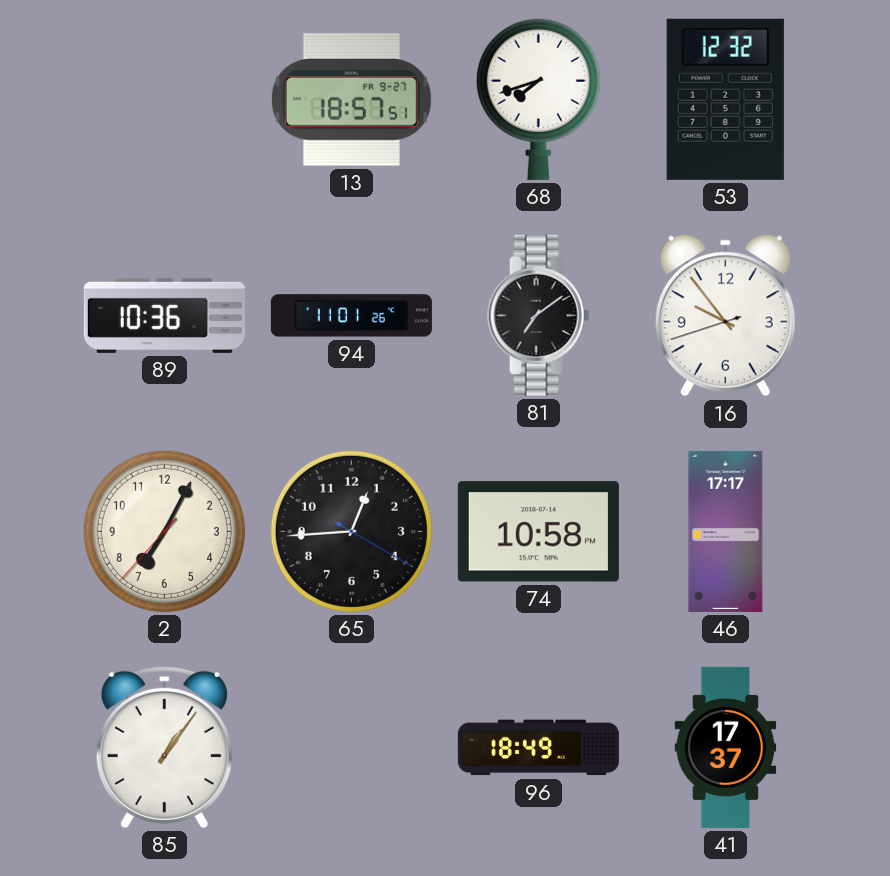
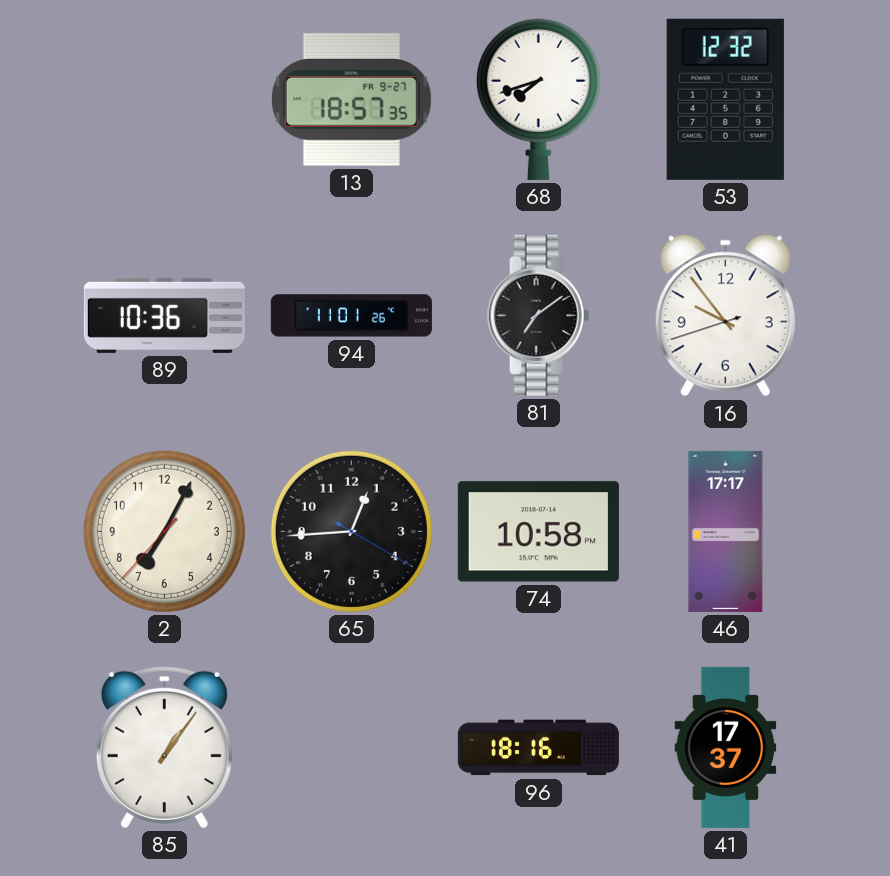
13: 18:57:51 -> 18:57:35 (351, 100)
96: 18:49 -> 18:16 (538, 748)
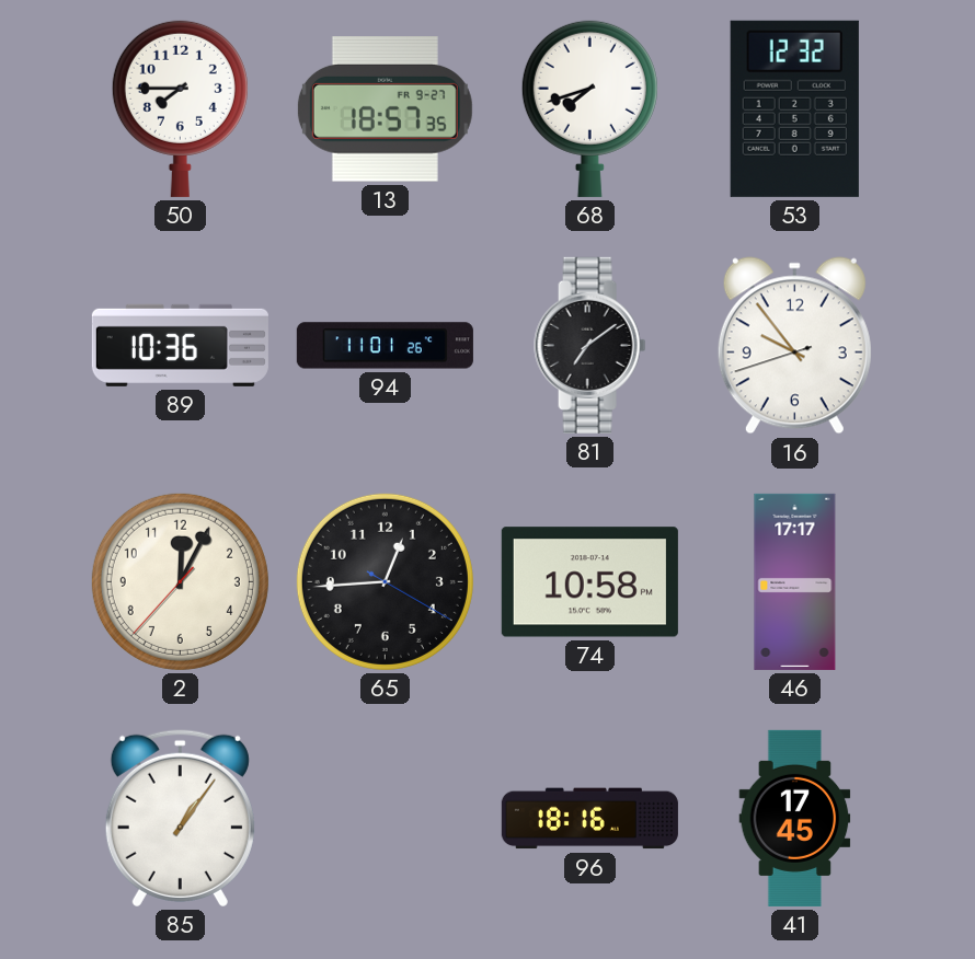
50: none -> 7:45 (180, 108)
2: 7:04 -> 12:04 (180, 581)
41: 17:37 -> 17:45 (795, 818)
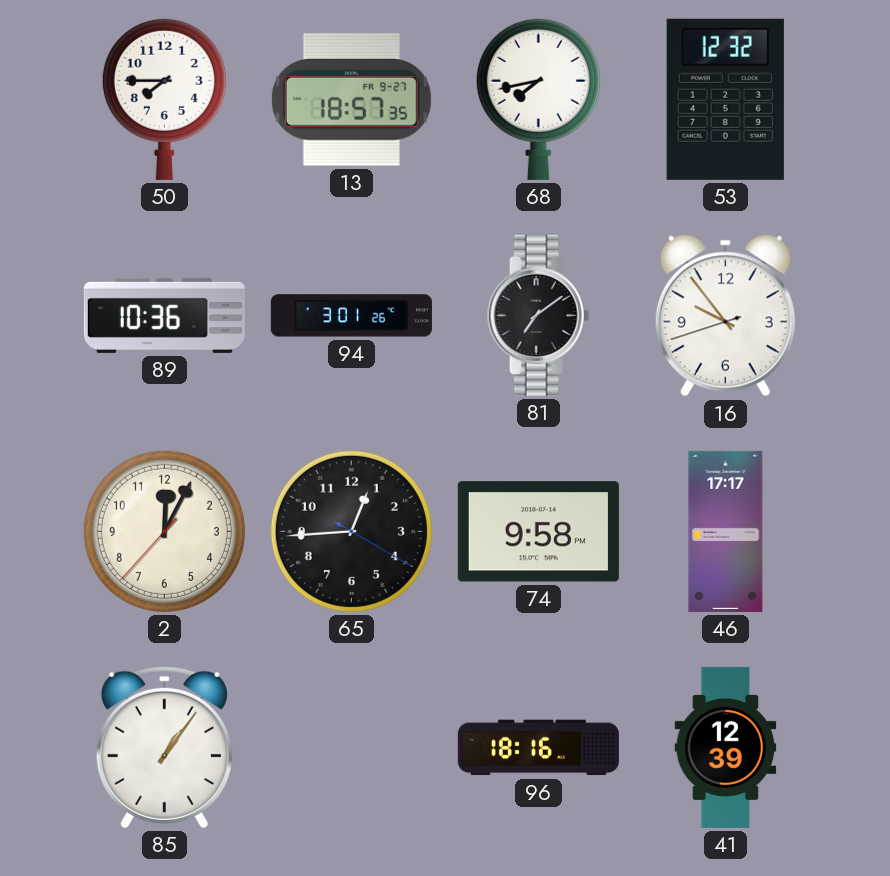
68: 7:42 -> 7:43 (538, 99)
94: 11:01 -> 3:01 (351, 316)
74: 10:58 -> 9:58 (538, 532)
41: 17:45 -> 12:39 (726, 747)
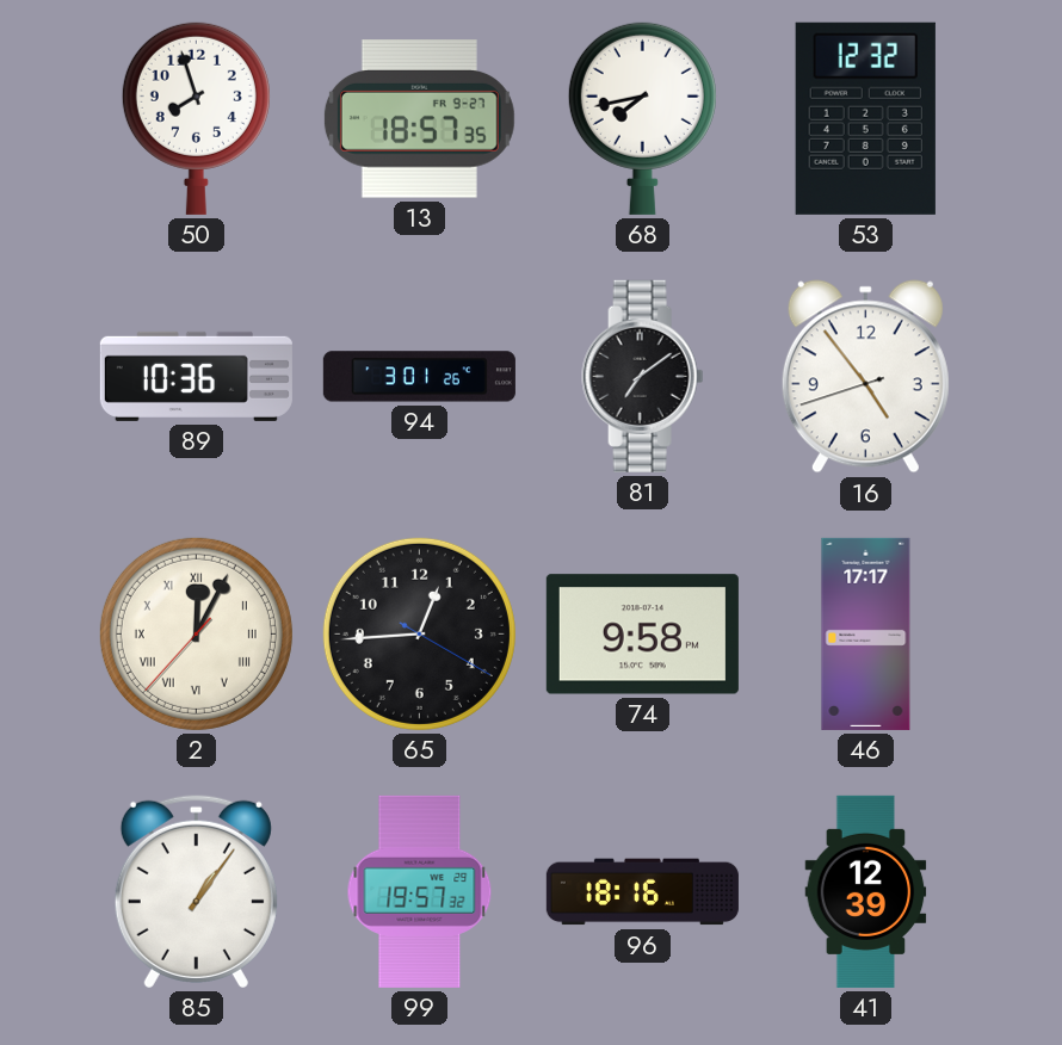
50: 7:45 -> 7:57 (196, 118)
16: 9:53 -> 4:53 (865, 377)
2 numerals: Arabic -> Roman (196, 633)
99: none -> 19:57 (420, 891)
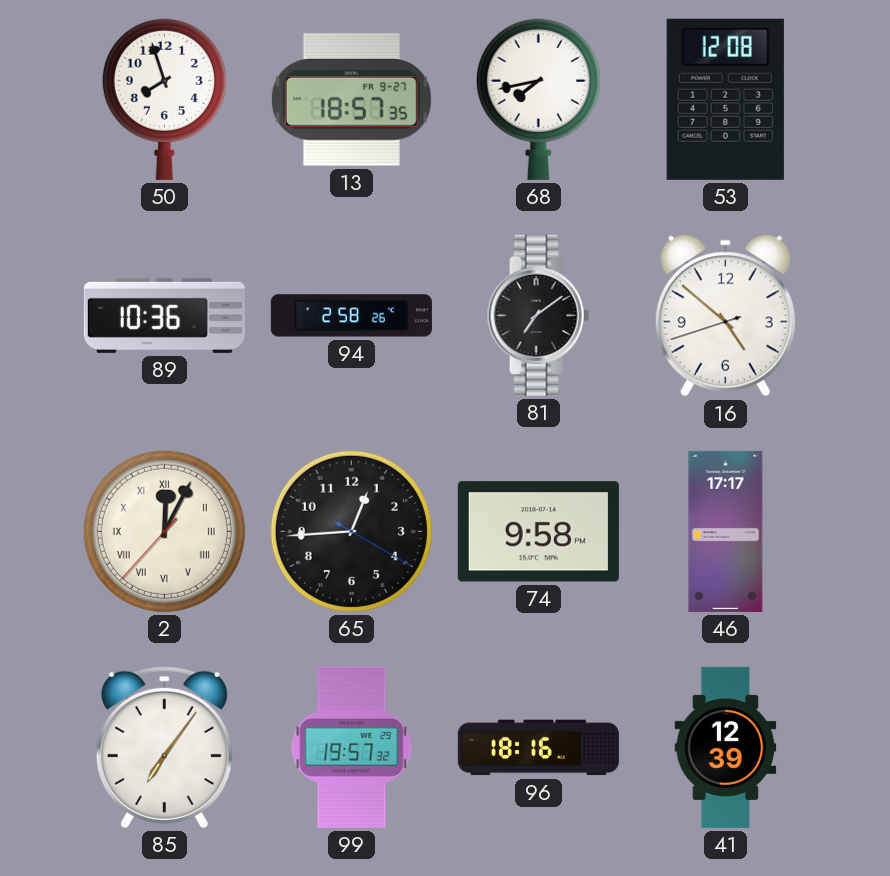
53: 12:32 -> 12:08 (725, 99)
94: 3:01 -> 2:58 (351, 316)
16: 4:53 -> 4:51 (725, 316)
85: 1:06 -> 7:06 (164, 747)
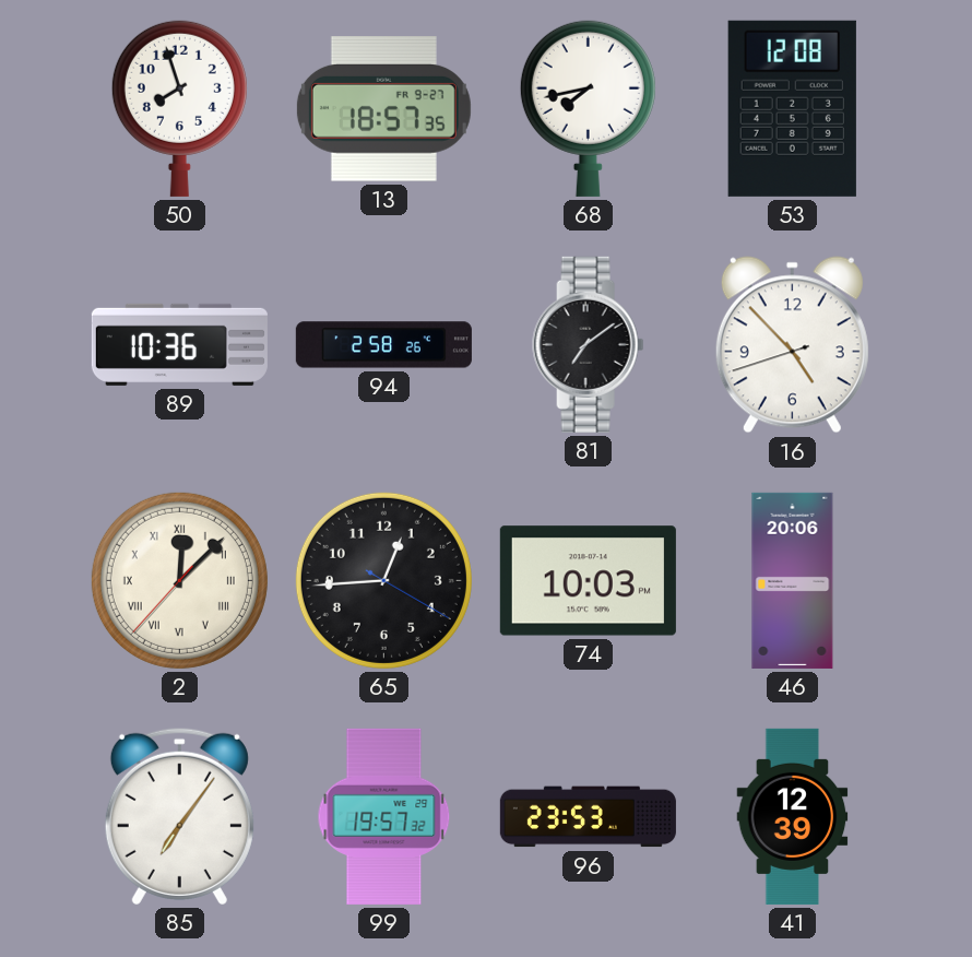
16: 4:51 -> 4:52 (792, 345)
2: 12:04 -> 12:07 (179, 580)
74: 9:58 -> 10:03 (588, 581)
46: 17:17 -> 20:06 (793, 580)
96: 18:16 -> 23:53 (588, 817)
